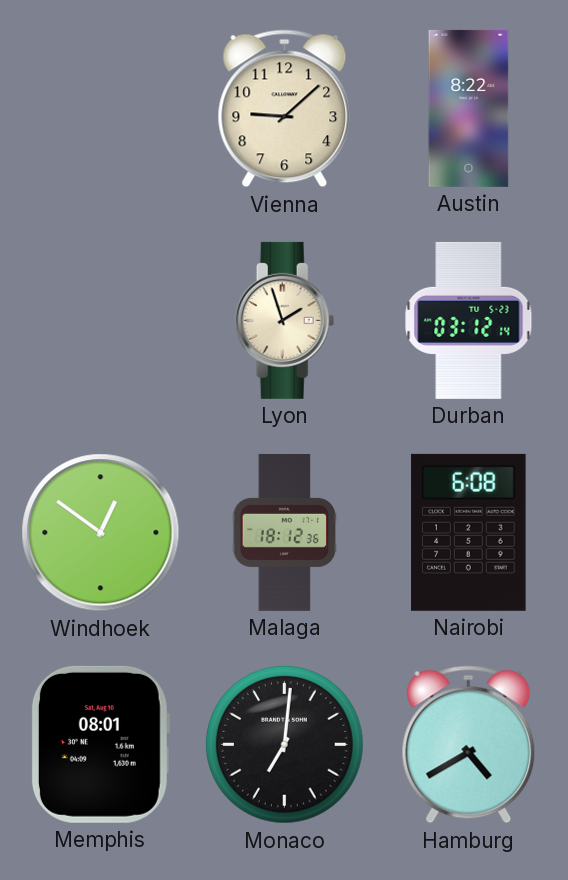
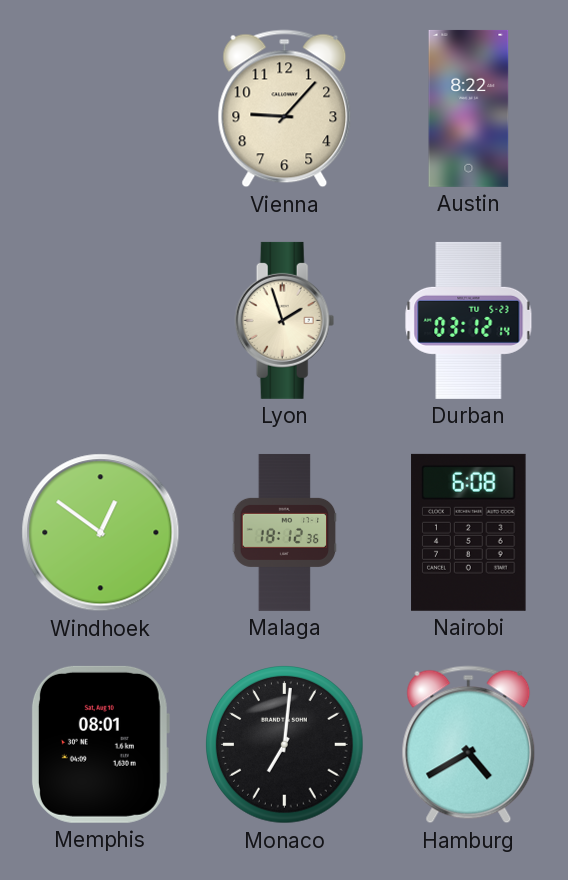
Vienna: 9:08 -> 9:07 (285, 109)
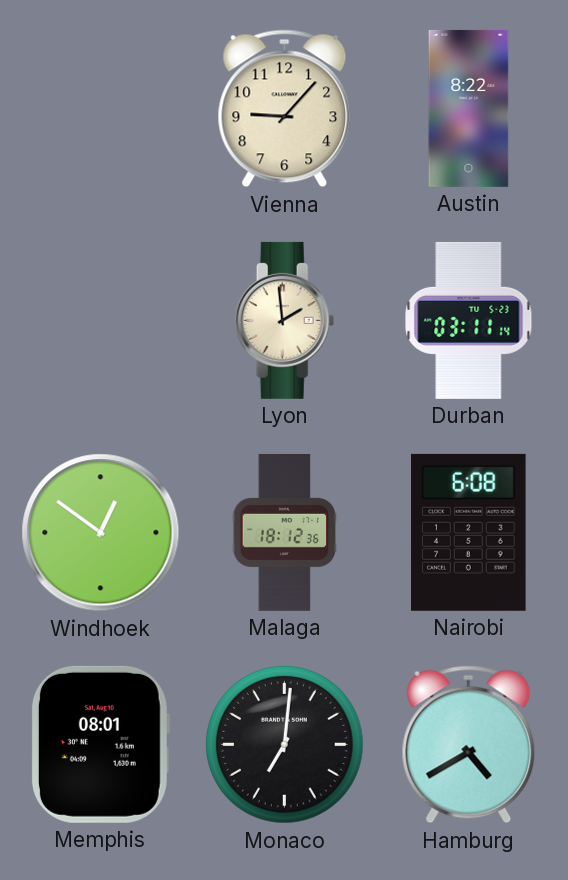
Lyon: 1:57 -> 1:59 (285, 320)
Durban: 03:12 -> 03:11 (469, 320)
